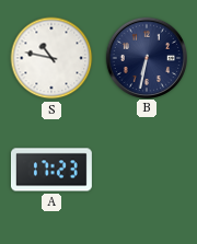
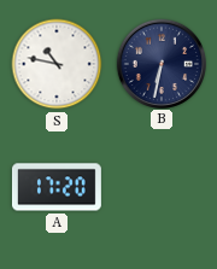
A: 17:23 -> 17:20 (57, 187)
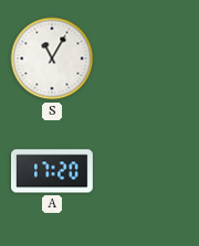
S: 10:47 -> 11:05 (52, 58)
B: 6:32 -> none (160, 63)
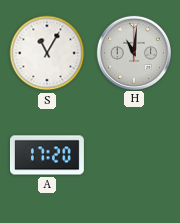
H: none -> 11:01 (133, 52)
